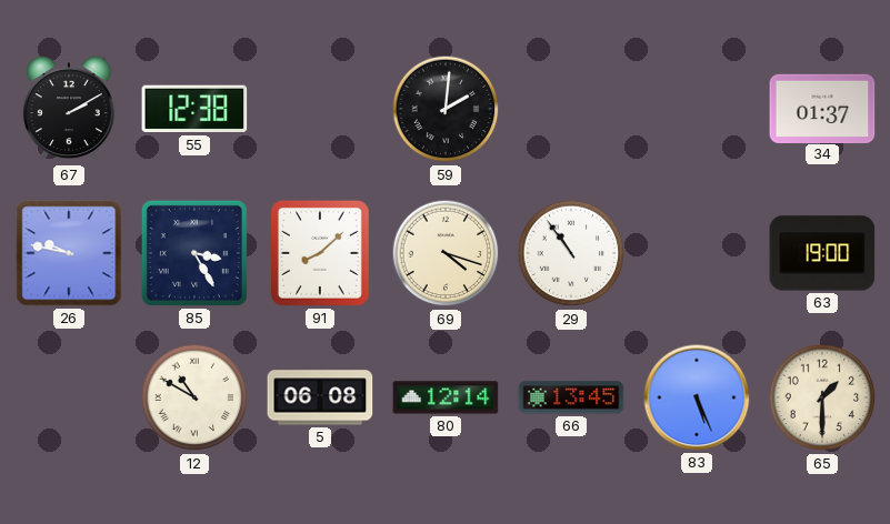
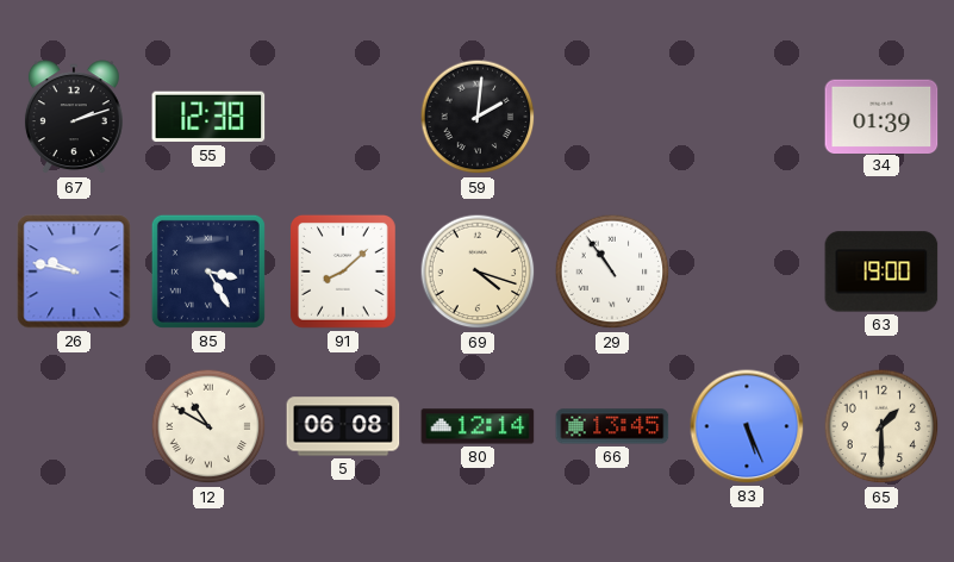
67: 2:10 -> 2:12 (74, 118)
34: 01:37 -> 01:39 (881, 115)
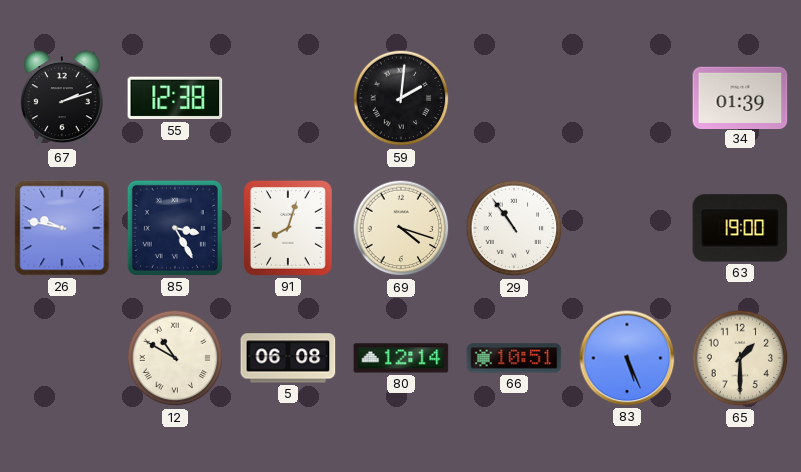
91: 8:08 -> 8:03 (288, 228)
66: 13:45 -> 10:51 (514, 358)
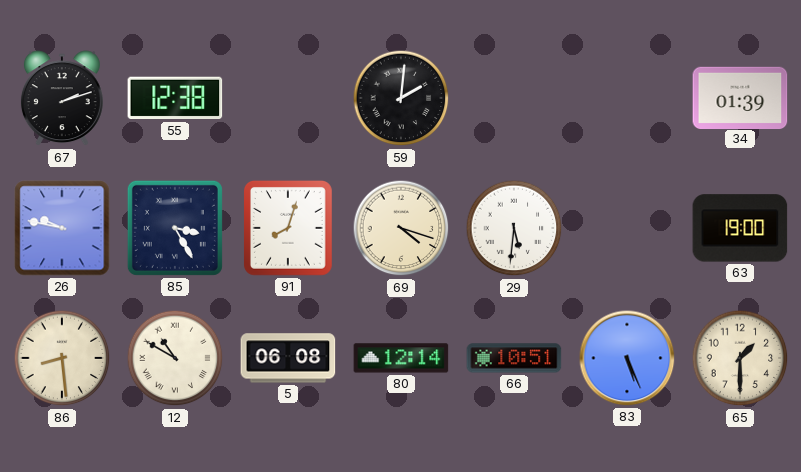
29: 10:54 -> 5:31 (514, 228)
86: none -> 8:29 (62, 358)
